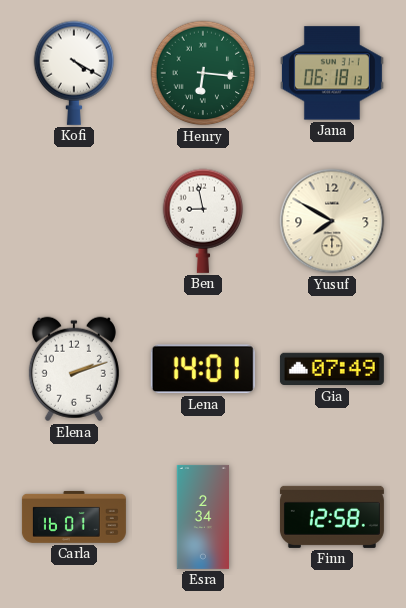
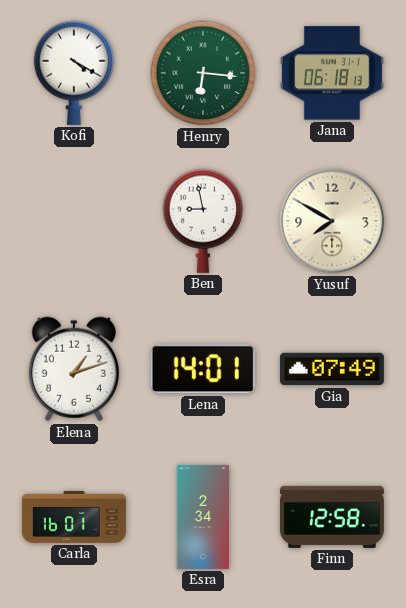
Elena: 2:12 -> 1:12 (74, 369)
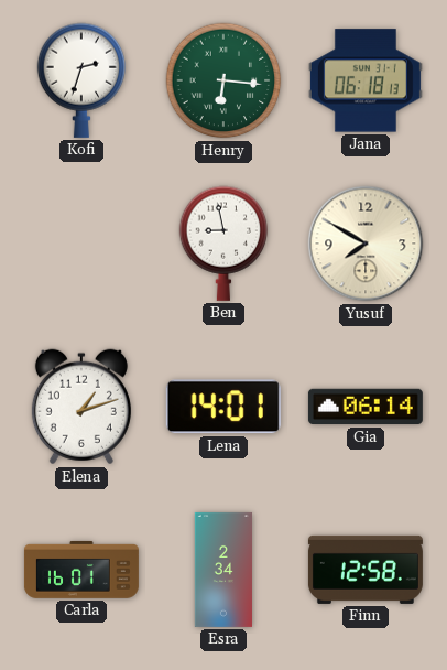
Kofi: 4:20 -> 2:33 (81, 80)
Gia: 07:49 -> 06:14 (366, 407)
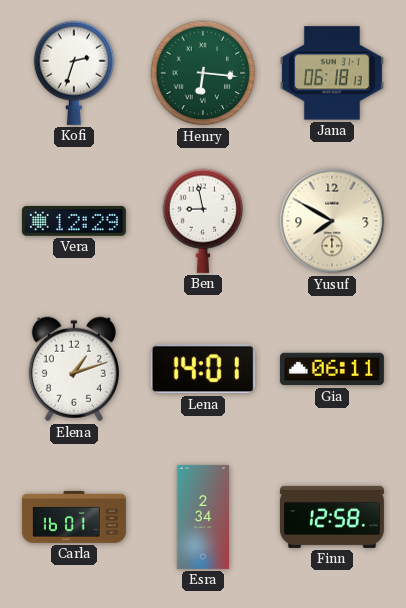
Vera: none -> 12:29 (74, 222)
Gia: 06:14 -> 06:11 (332, 369)
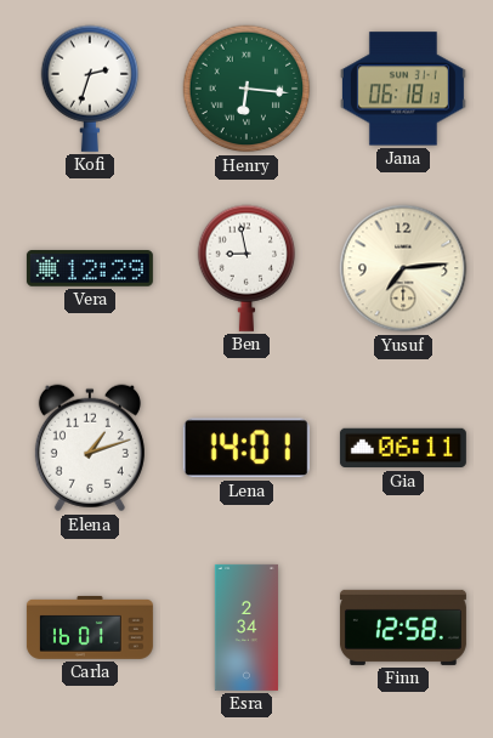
Yusuf: 7:50 -> 7:14 (403, 268)
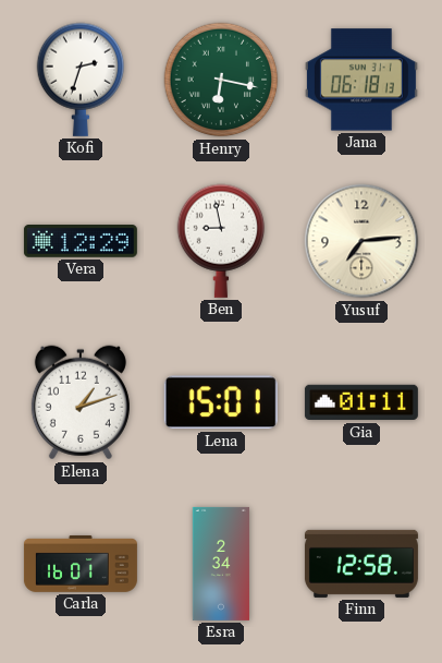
Henry: 6:16 -> 6:17 (221, 80)
Lena: 14:01 -> 15:01 (221, 402)
Gia: 06:11 -> 01:11 (361, 402)
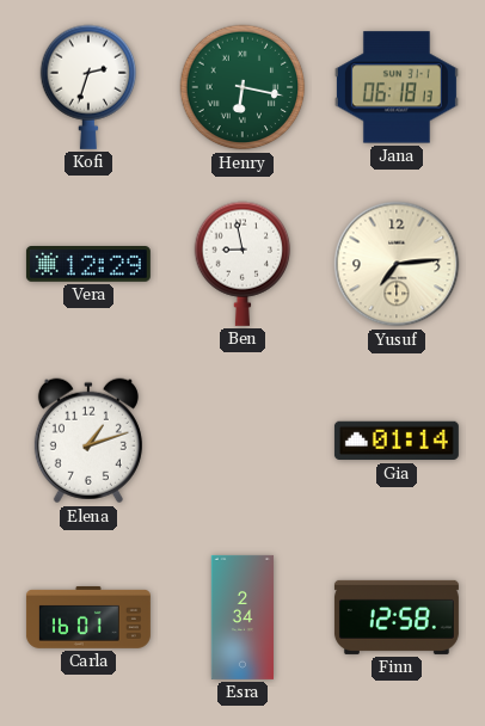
Lena: 15:01 -> none (221, 402)
Gia: 01:11 -> 01:14 (397, 441)
